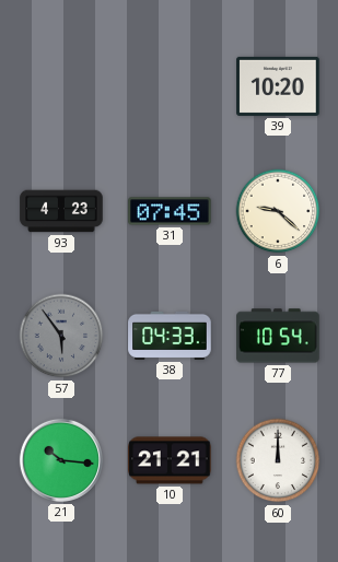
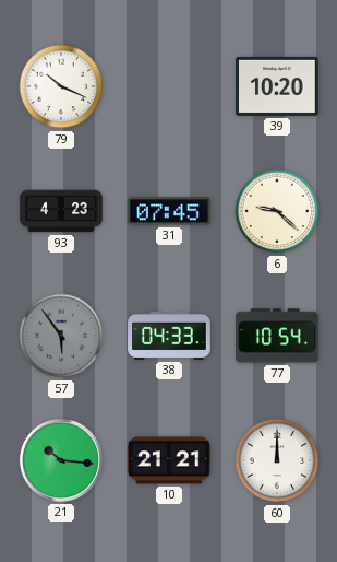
79: none -> 10:19 (61, 86)
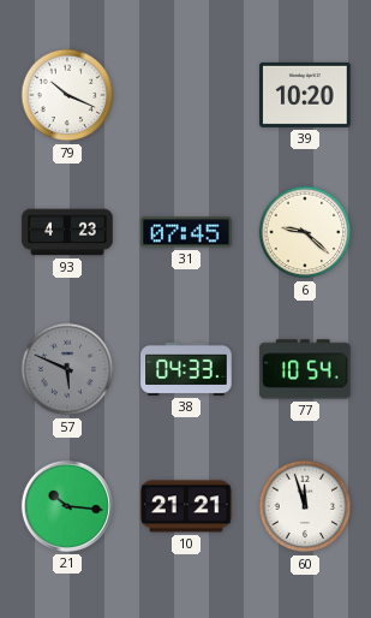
57: 5:54 -> 5:49 (67, 369)
60: 12:00 -> 11:57 (305, 506)
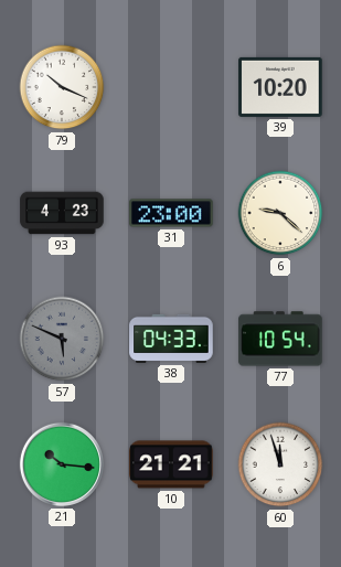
31: 07:45 -> 23:00 (171, 213)
